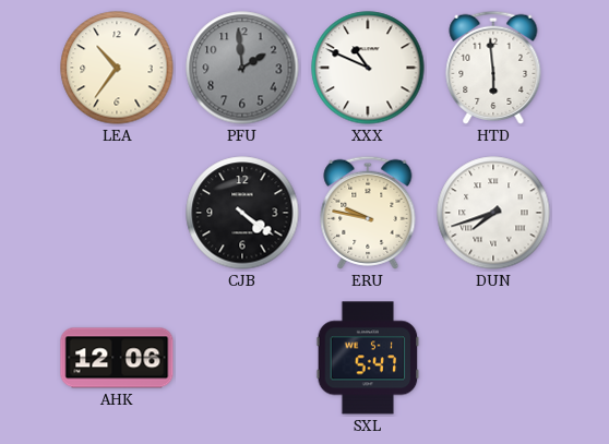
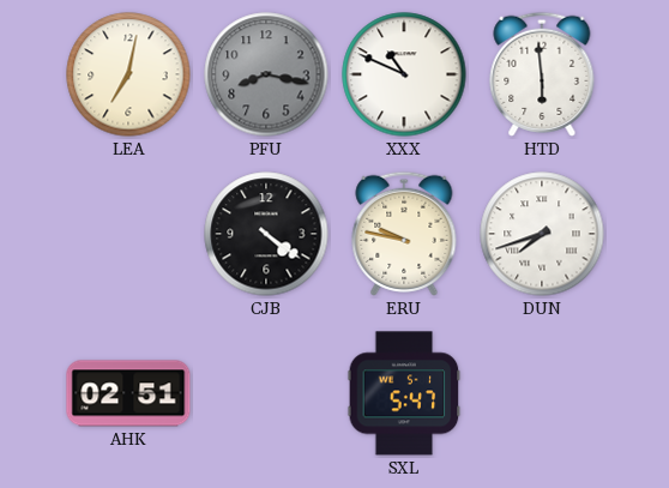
LEA: 10:36 -> 7:02 (128, 74)
PFU: 1:59 -> 8:17 (266, 74)
AHK: 12:06 -> 02:51 (128, 393)
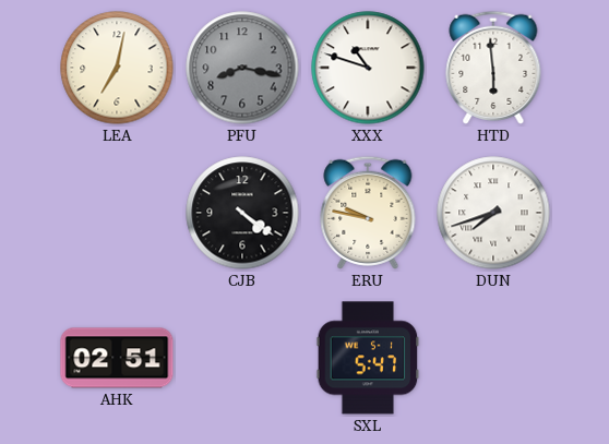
XXX: 10:49 -> 10:48 (368, 68)
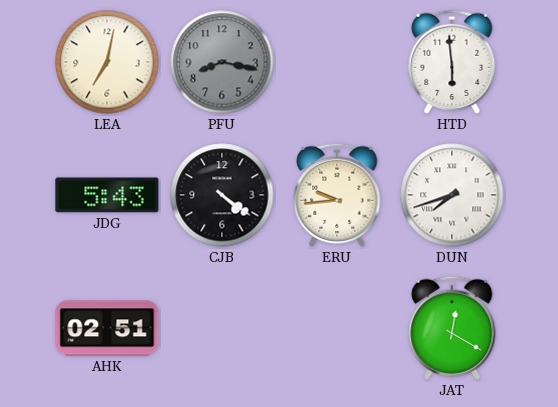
XXX: 10:48 -> none (368, 68)
JDG: none -> 5:43 (107, 195)
ERU: 9:47 -> 9:44 (337, 195)
SXL: 5:47 -> none (368, 358)
JAT: none -> 12:20 (452, 328)
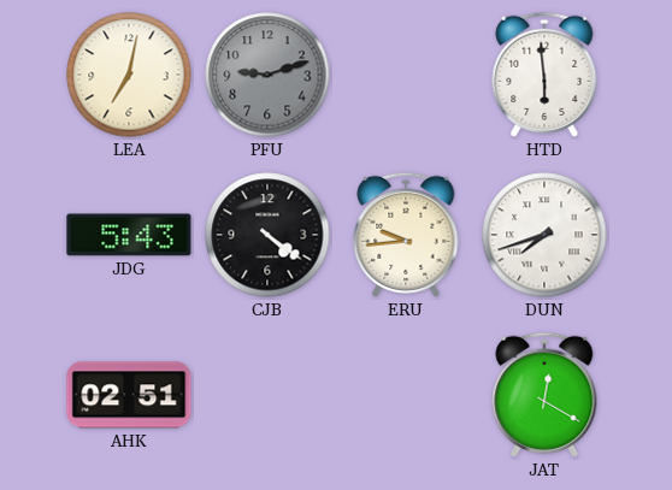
PFU: 8:17 -> 9:12 (267, 75)
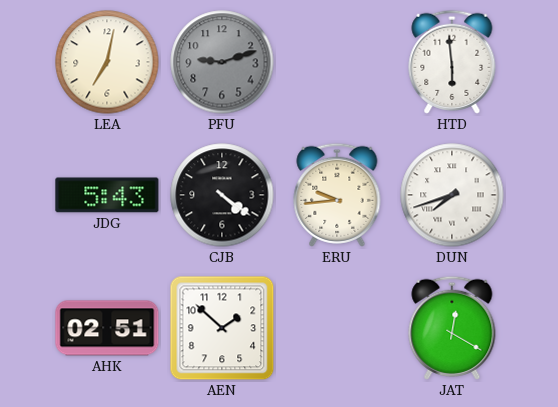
AEN: none -> 1:52 (222, 328)
